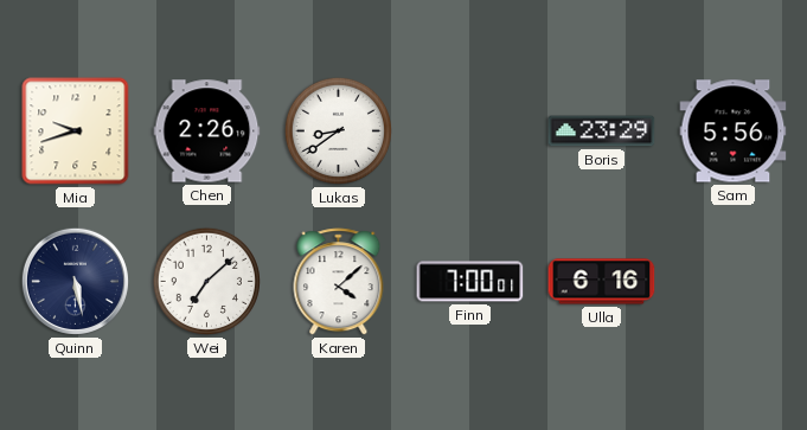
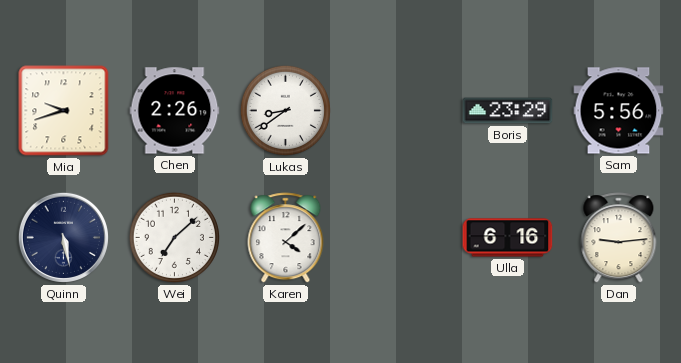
Finn: 7:00 -> none (470, 282)
Dan: none -> 9:14 (619, 238)
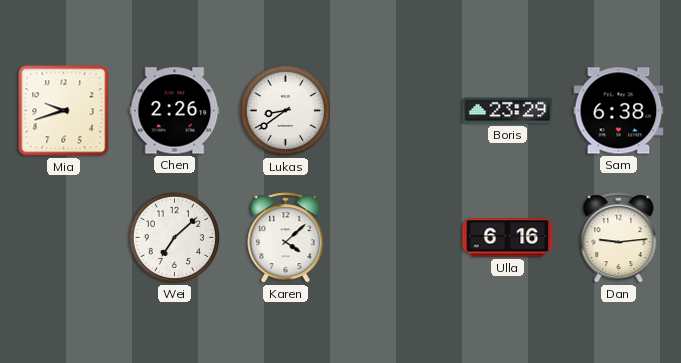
Sam: 5:56 -> 6:38 (619, 111)
Quinn: 5:28 -> none (63, 237)
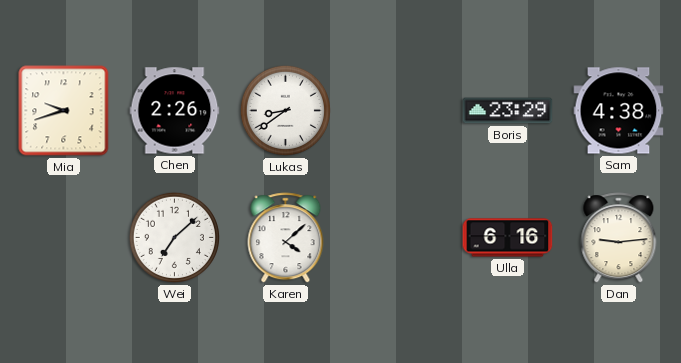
Sam: 6:38 -> 4:38 (619, 111)
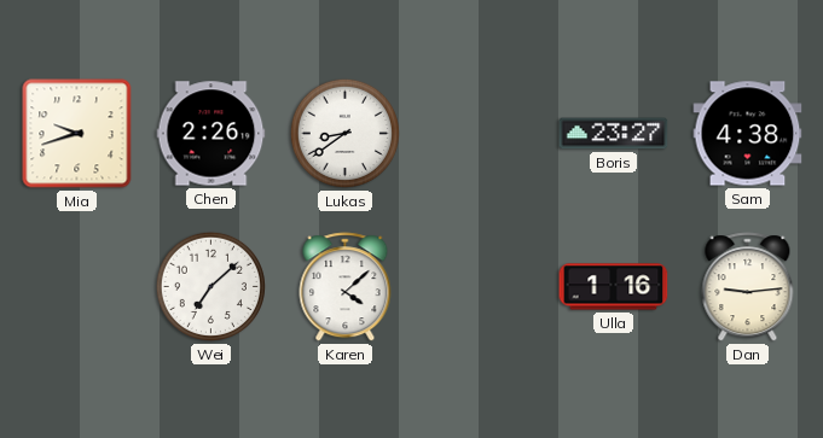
Boris: 23:29 -> 23:27 (614, 134)
Ulla: 6:16 -> 1:16 (614, 287)
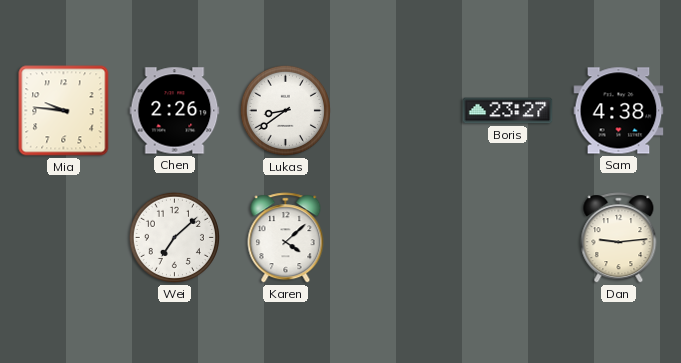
Mia: 9:42 -> 9:46 (64, 111)
Ulla: 1:16 -> none (614, 287)
